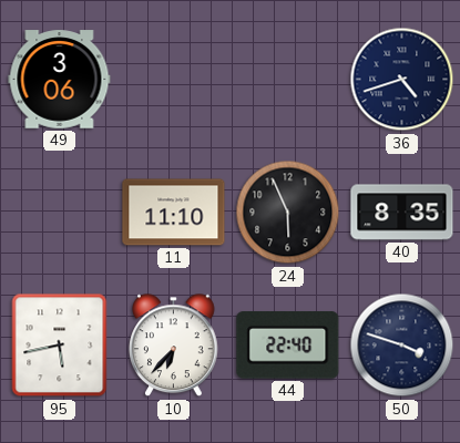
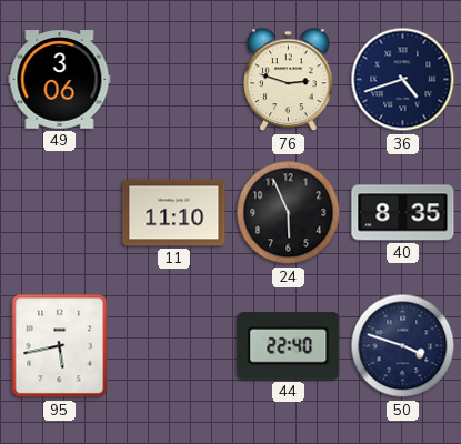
76: none -> 2:48 (289, 80)
10: 6:37 -> none (174, 346)
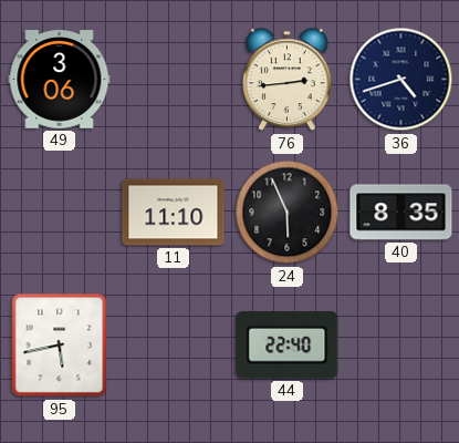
76: 2:48 -> 2:44 (288, 80)
50: 3:48 -> none (403, 346)
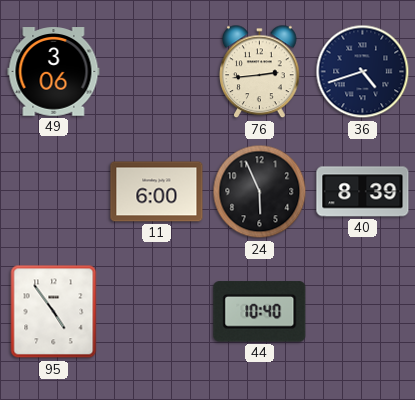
11: 11:10 -> 6:00 (157, 192)
40: 8:35 -> 8:39 (363, 192)
95: 5:43 -> 4:54 (54, 312)
44: 22:40 -> 10:40 (260, 312)
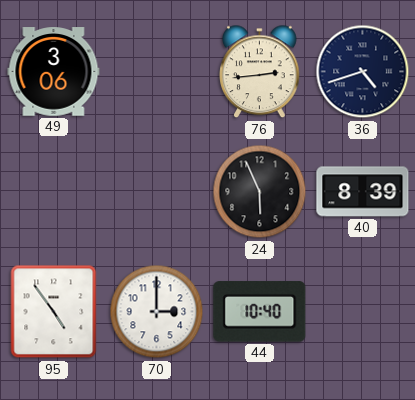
11: 6:00 -> none (157, 192)
70: none -> 3:00 (157, 312)
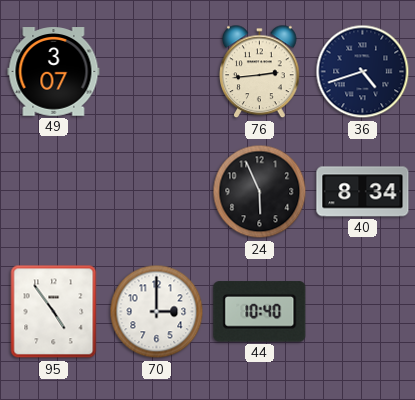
49: 3:06 -> 3:07 (54, 72)
40: 8:39 -> 8:34 (363, 192)
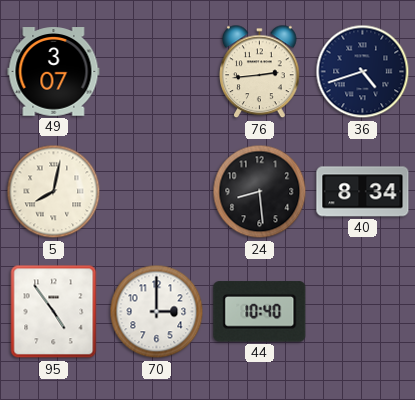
5: none -> 8:02 (54, 192)
24: 5:56 -> 8:29 (260, 192)
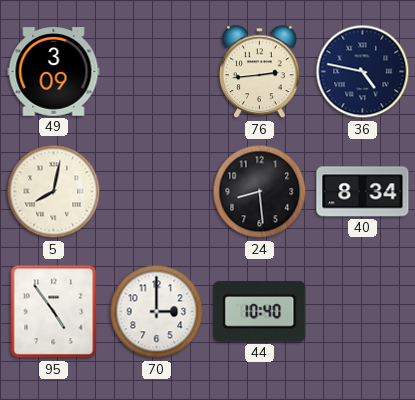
49: 3:07 -> 3:09 (54, 72)
36: 4:42 -> 4:47 (363, 72)
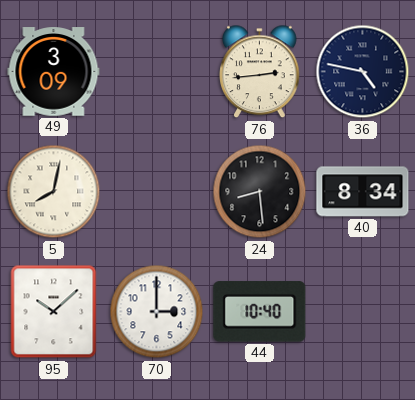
95: 4:54 -> 10:08 (54, 312)
